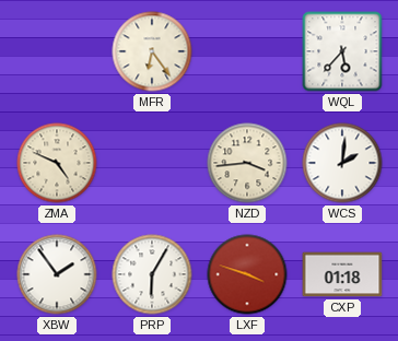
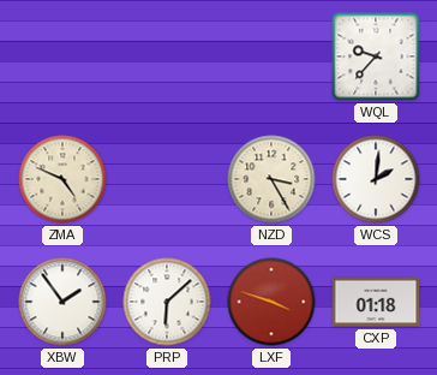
MFR: 6:24 -> none (152, 51)
WQL: 5:37 -> 9:37 (376, 56)
NZD: 3:44 -> 3:25 (271, 179)
PRP: 6:05 -> 6:08 (167, 302)
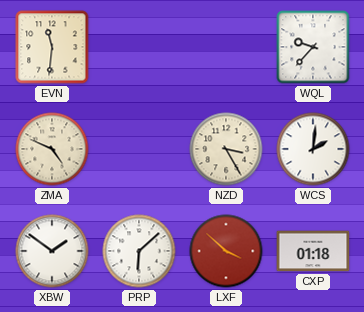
EVN: none -> 11:31 (52, 47)
XBW: 1:54 -> 1:51 (52, 251)
LXF: 3:48 -> 3:52 (226, 251)
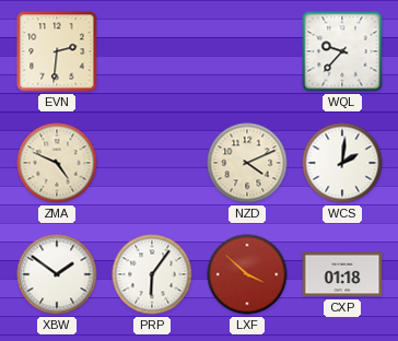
EVN: 11:31 -> 2:31 (57, 51)
NZD: 3:25 -> 4:11 (247, 163)
PRP: 6:08 -> 6:06 (152, 274)
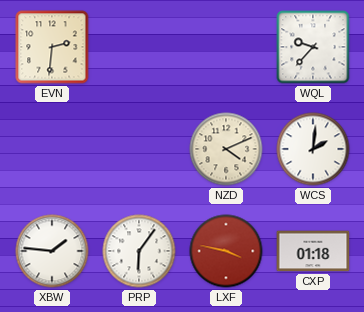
ZMA: 4:49 -> none (57, 163)
XBW: 1:51 -> 1:46 (52, 251)
LXF: 3:52 -> 3:47 (226, 251)
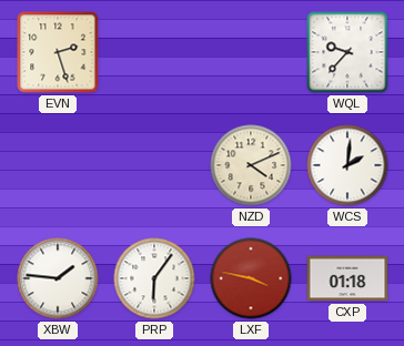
EVN: 2:31 -> 2:27 (58, 52)
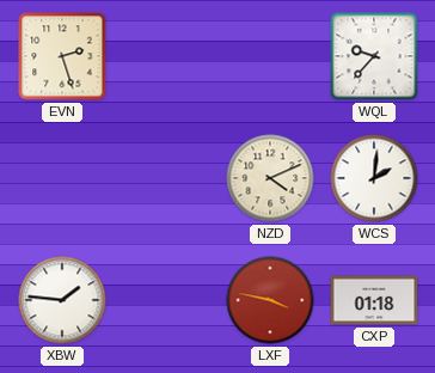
PRP: 6:06 -> none (154, 278)
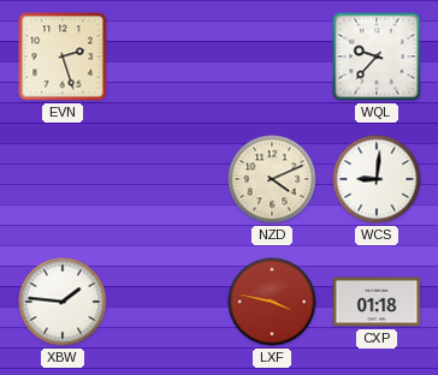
WCS: 2:01 -> 9:01 (377, 179)
